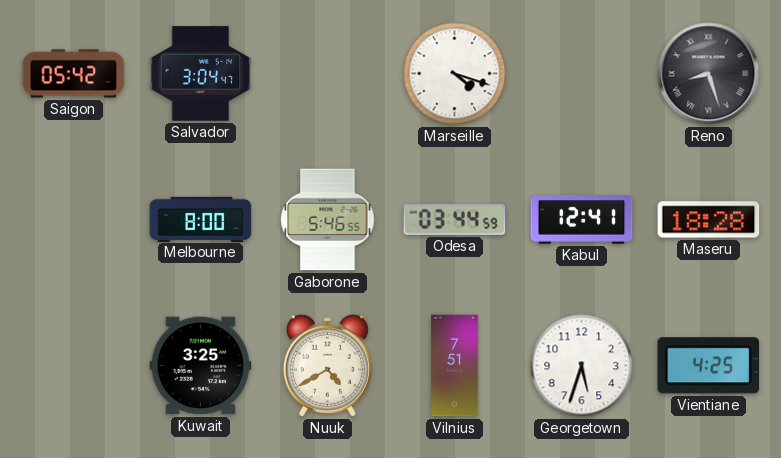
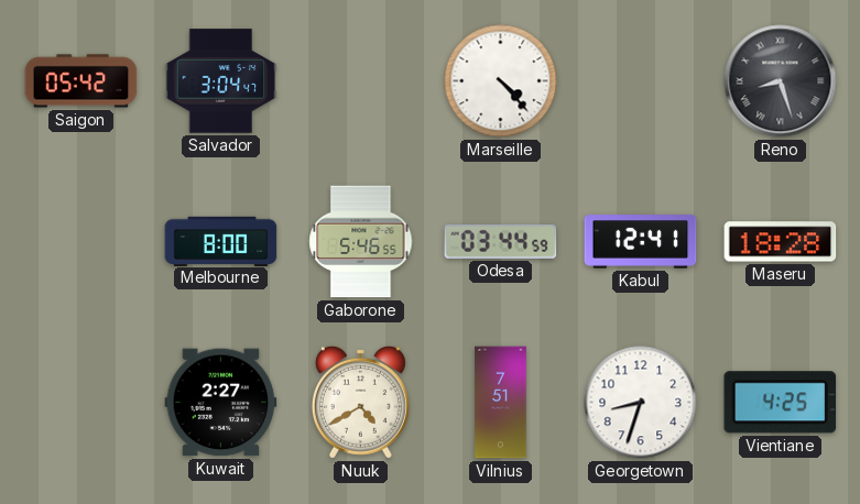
Marseille: 4:18 -> 4:23 (501, 81)
Kuwait: 3:25 -> 2:27 (221, 403)
Georgetown: 5:33 -> 8:33 (641, 403)
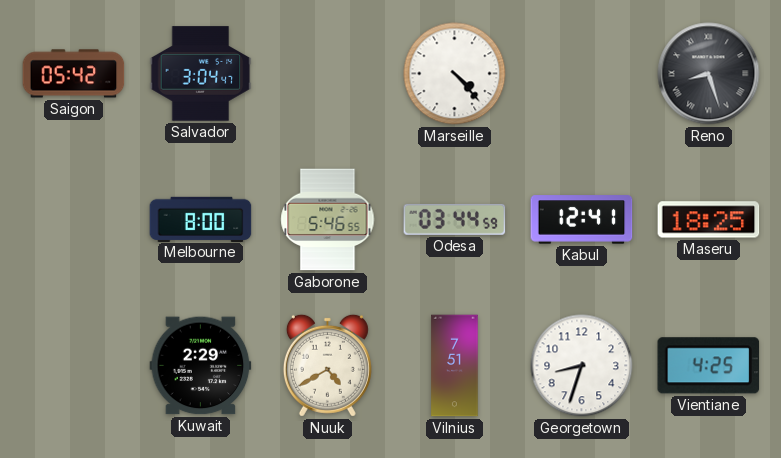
Maseru: 18:28 -> 18:25 (709, 220)
Kuwait: 2:27 -> 2:29 (201, 366)
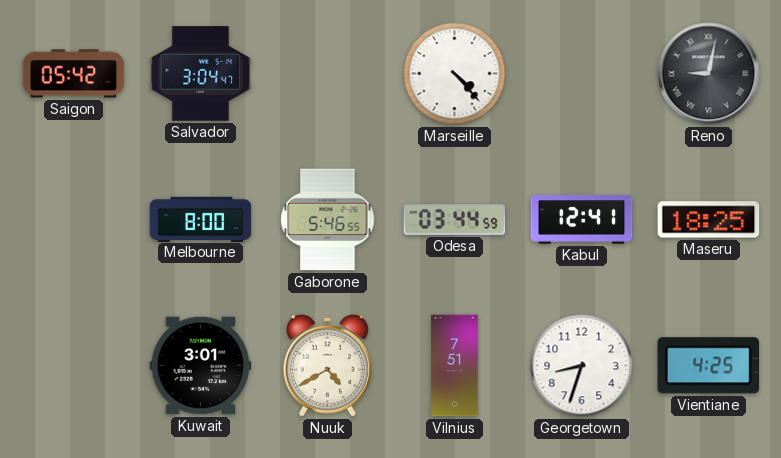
Reno: 8:27 -> 9:02 (709, 74)
Kuwait: 2:29 -> 3:01 (201, 366)
